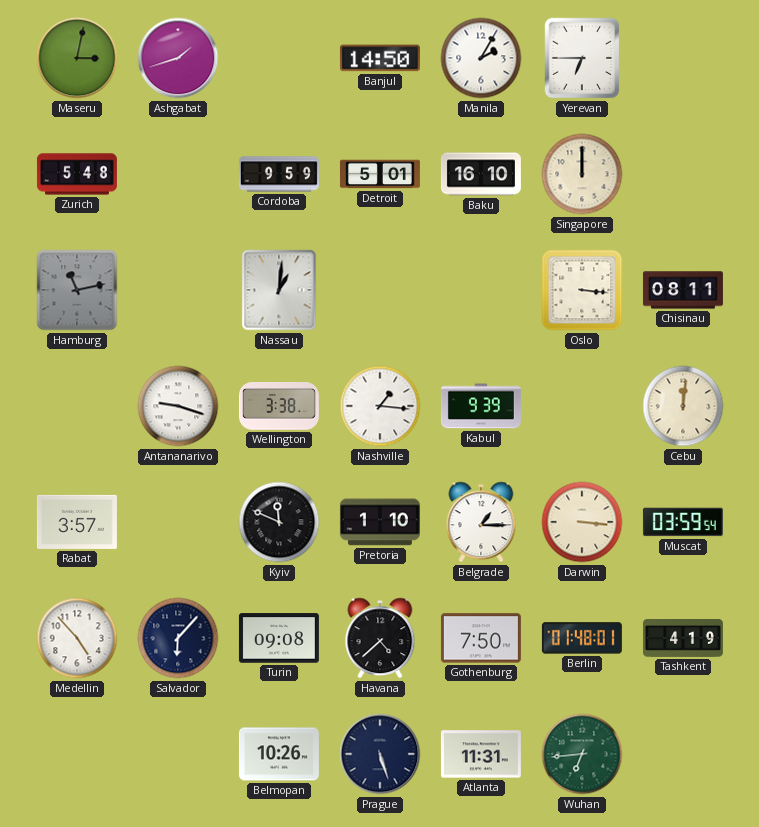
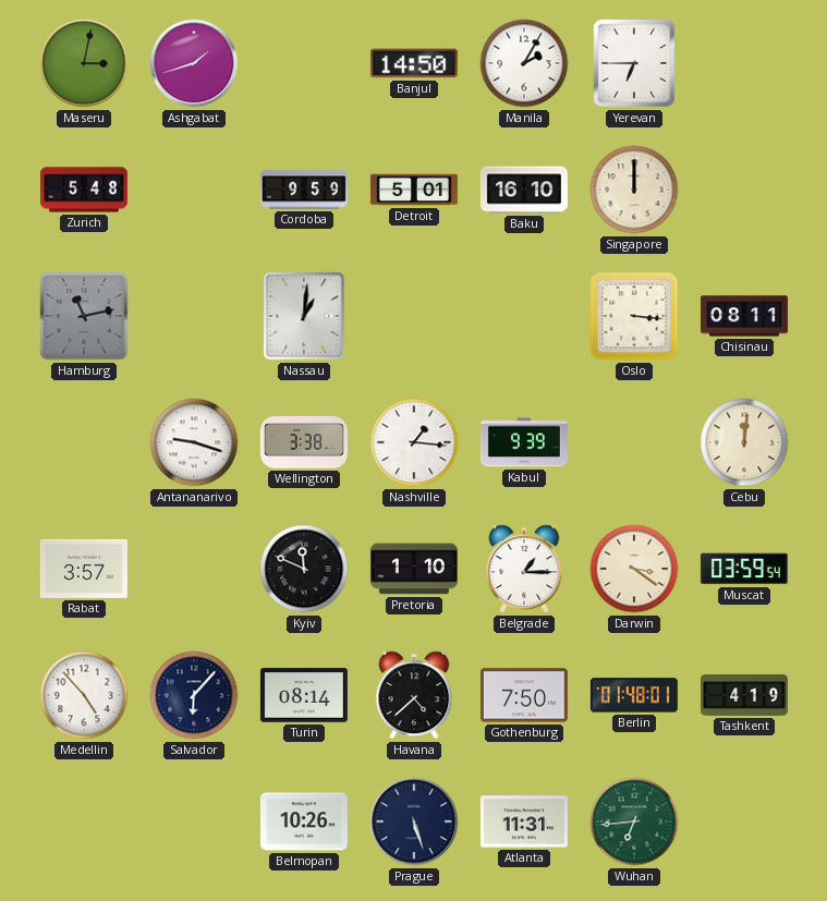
Darwin: 3:16 -> 3:21 (634, 569)
Turin: 09:08 -> 08:14 (304, 695)
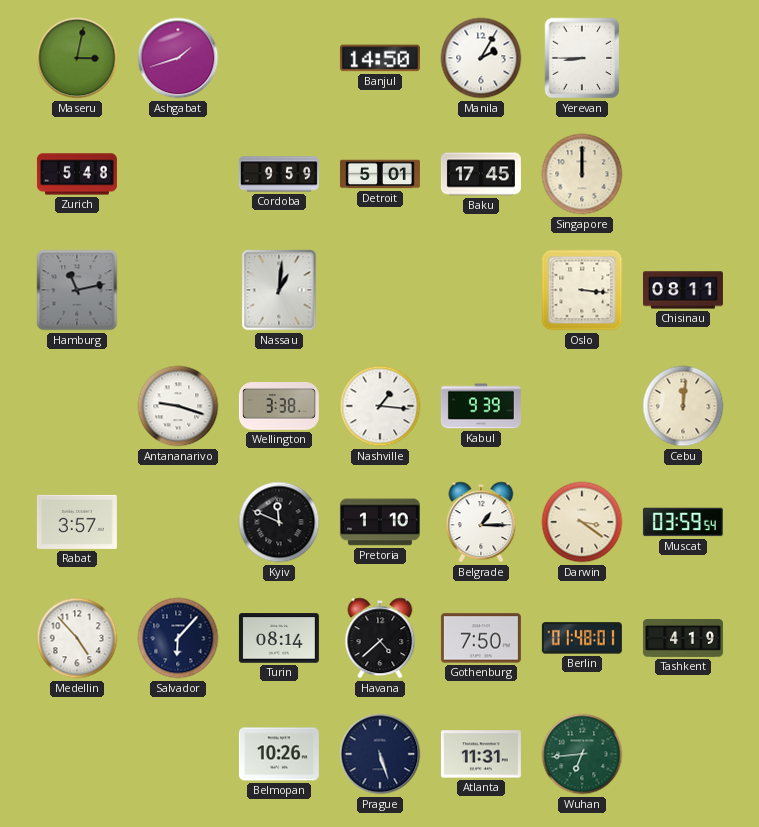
Yerevan: 6:45 -> 8:45 (582, 58)
Baku: 16:10 -> 17:45 (481, 174)
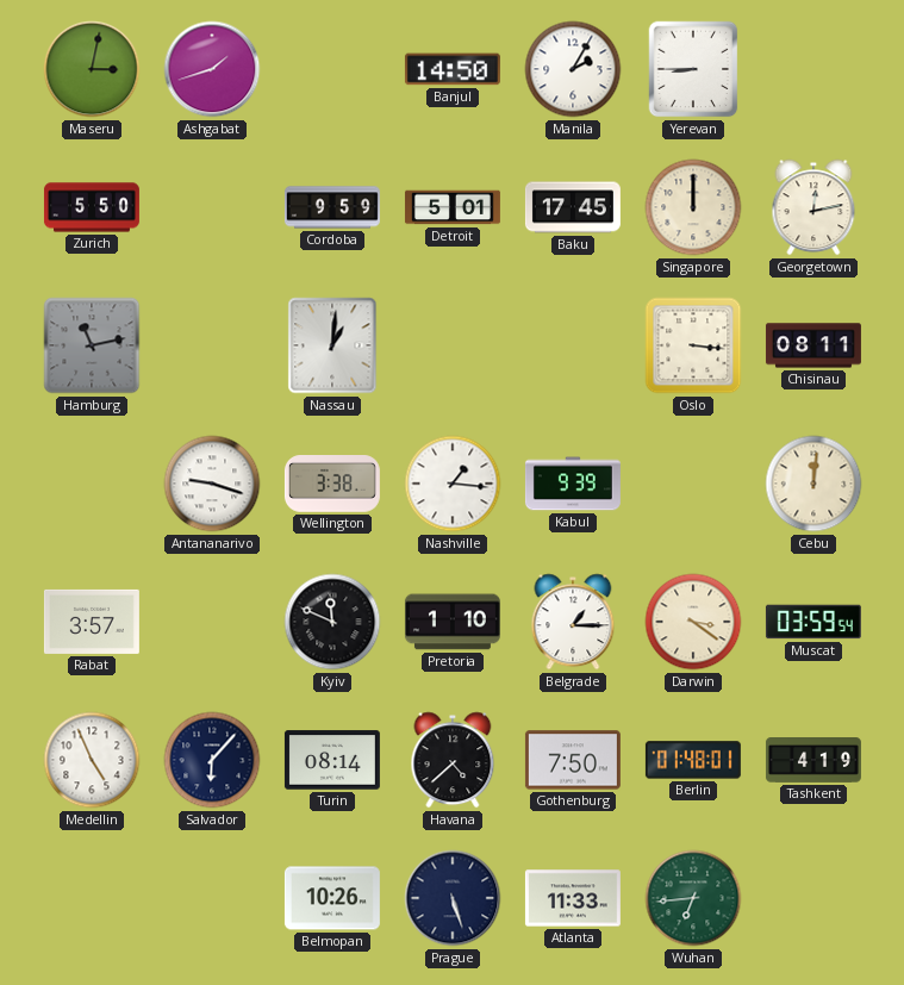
Zurich: 5:48 -> 5:50 (92, 207)
Georgetown: none -> 12:13 (813, 207)
Medellin: 4:53 -> 4:56 (92, 760)
Atlanta: 11:31 -> 11:33 (573, 898)
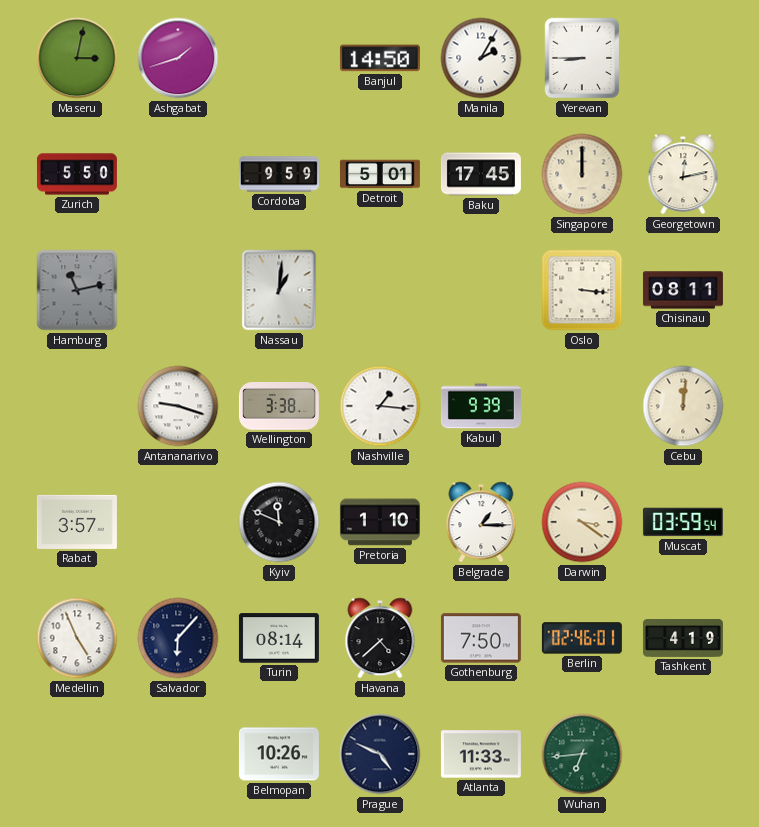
Berlin: 01:48 -> 02:46 (582, 638)
Prague: 5:27 -> 4:49 (380, 754)
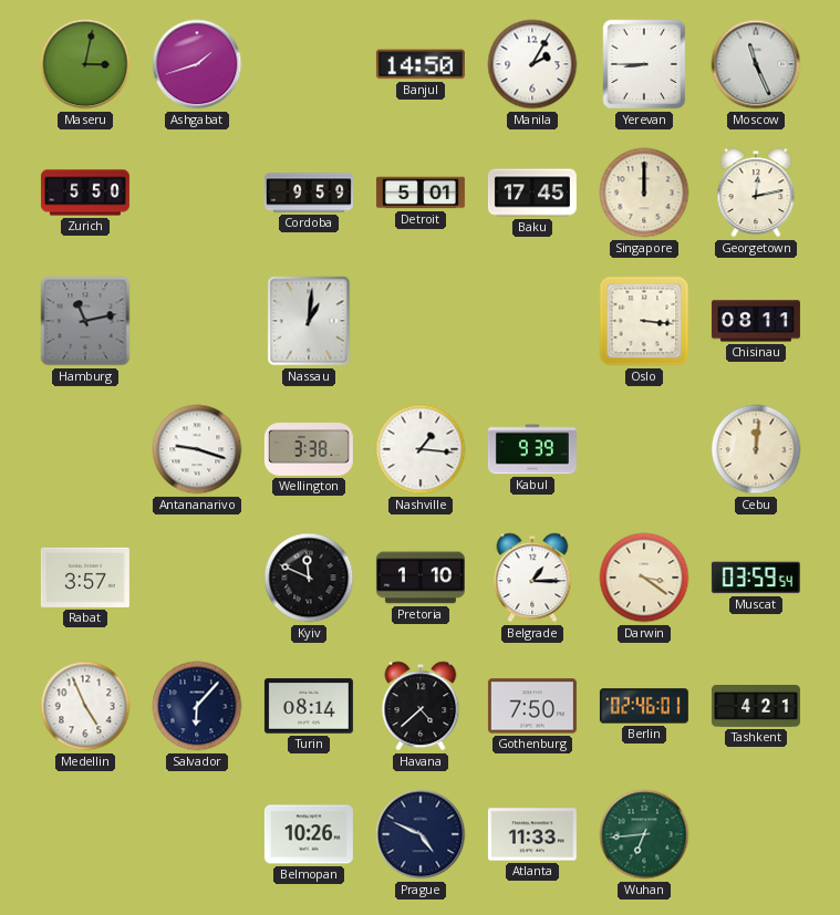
Moscow: none -> 11:26 (756, 64)
Tashkent: 4:19 -> 4:21 (756, 706)
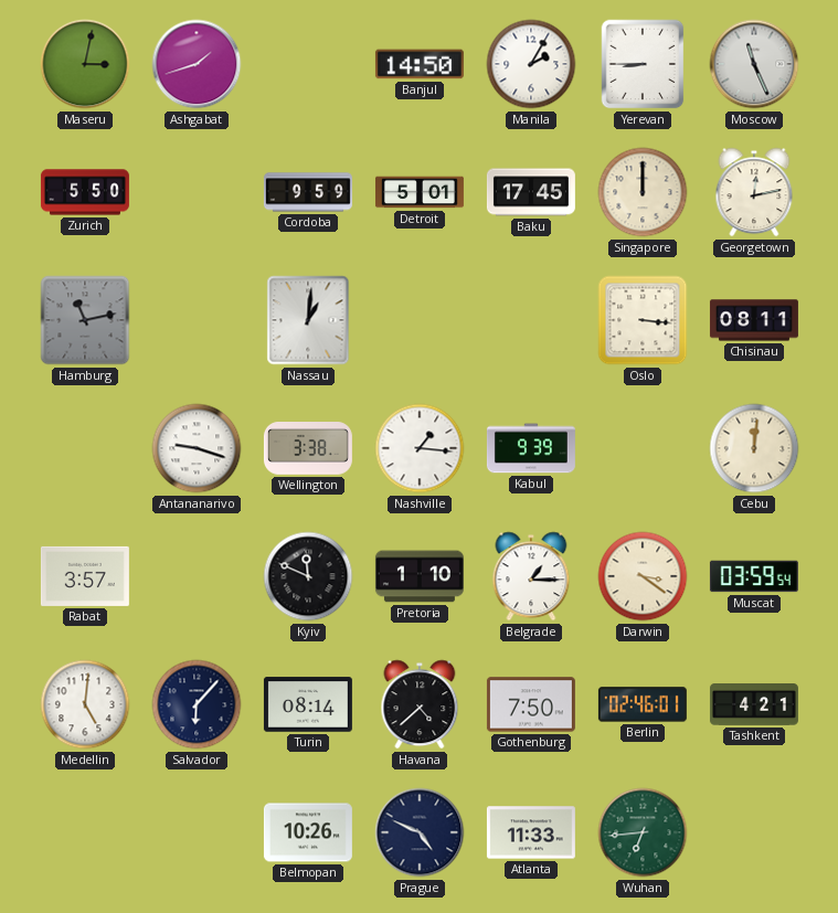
Medellin: 4:56 -> 5:01 (85, 704)
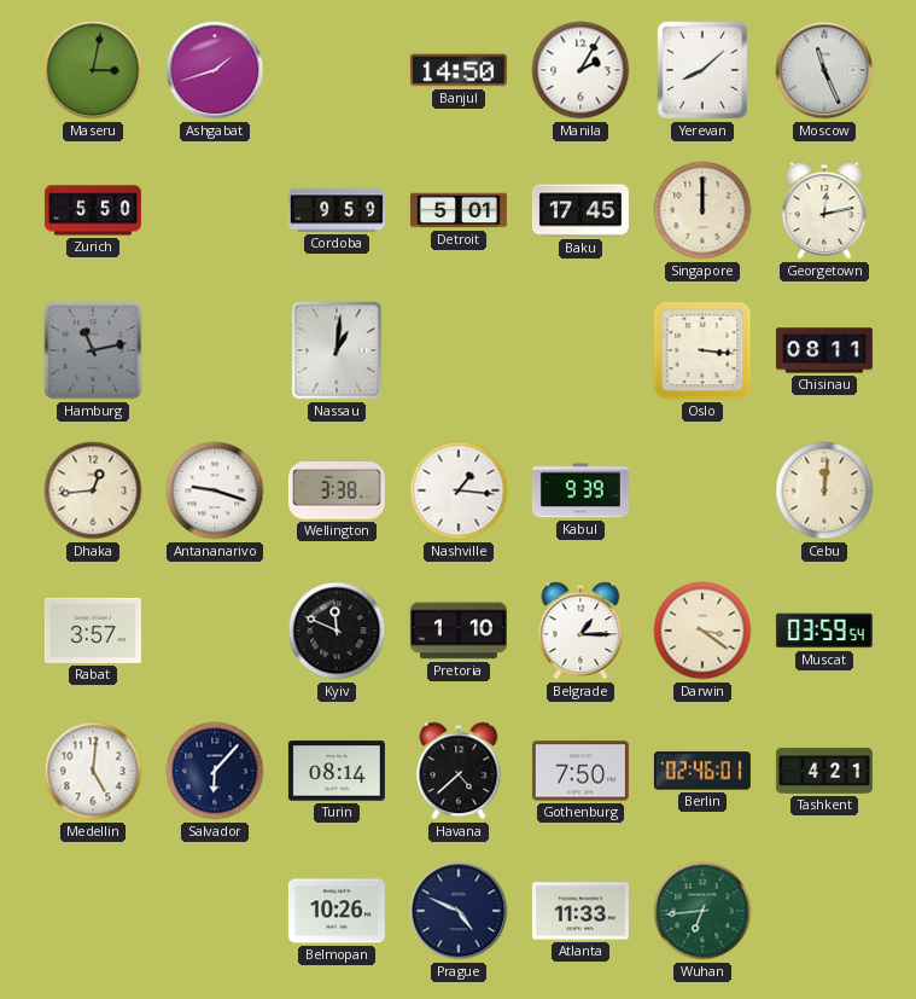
Yerevan: 8:45 -> 8:08 (702, 70)
Dhaka: none -> 12:44 (93, 490)
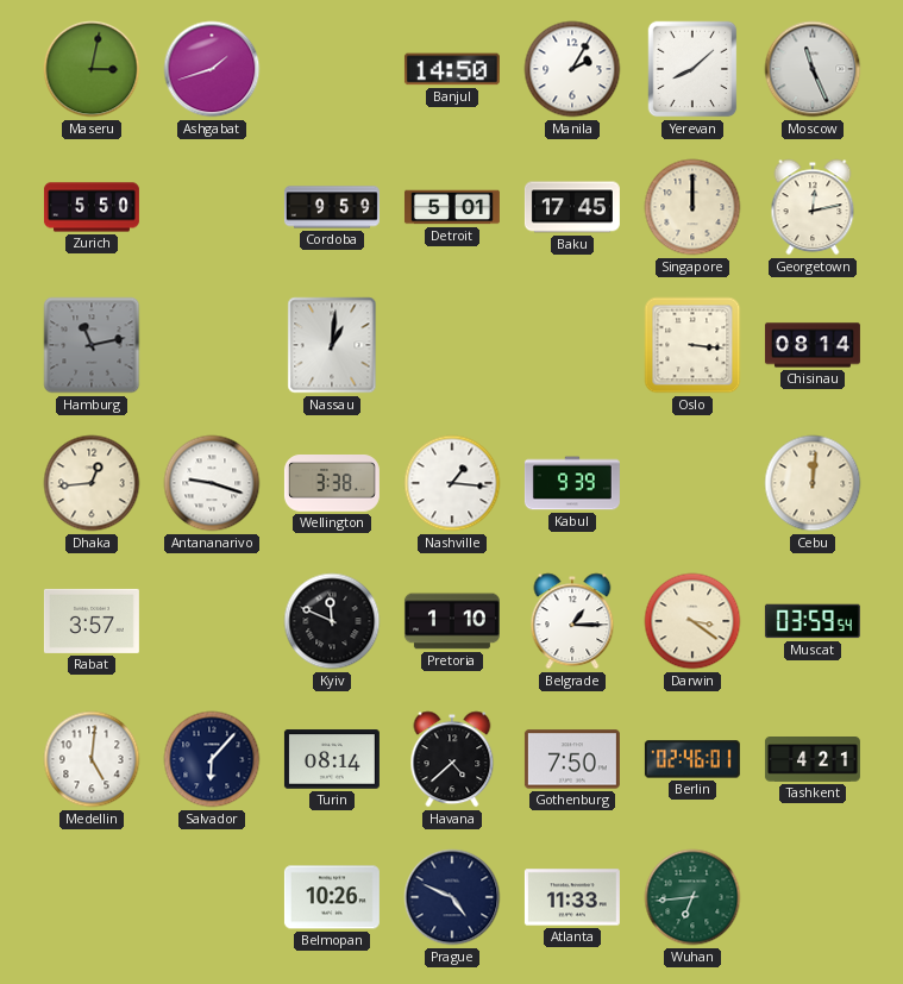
Chisinau: 08:11 -> 08:14 (813, 345)
